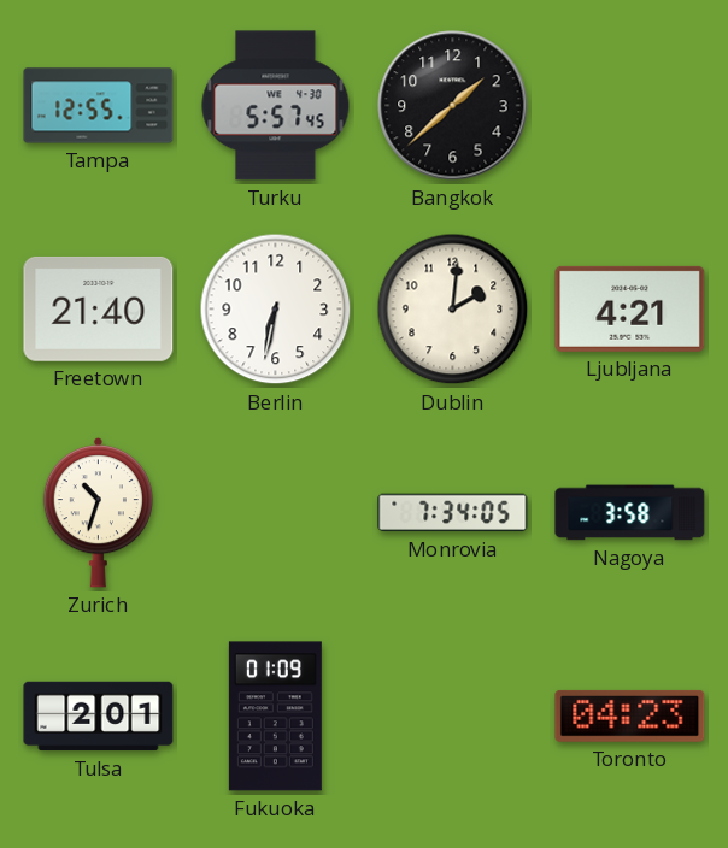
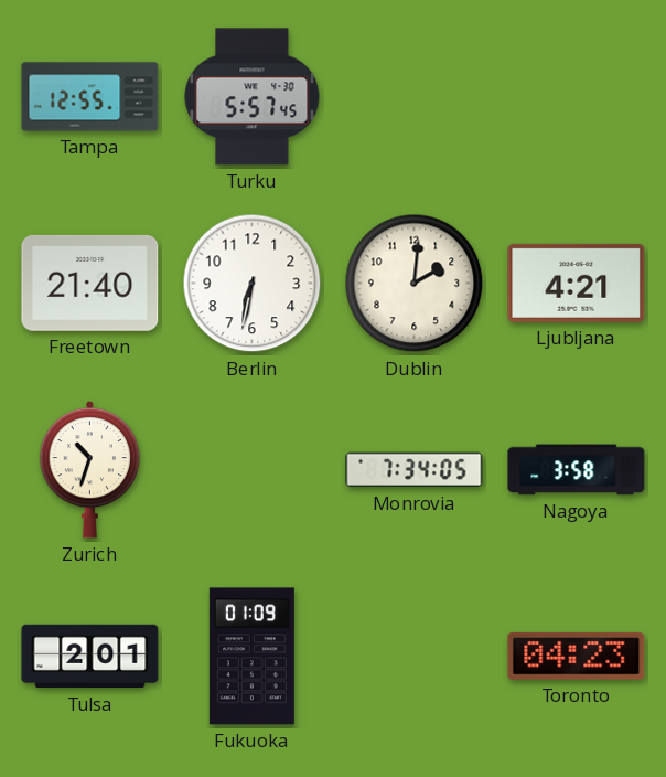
Bangkok: 1:38 -> none (453, 106)
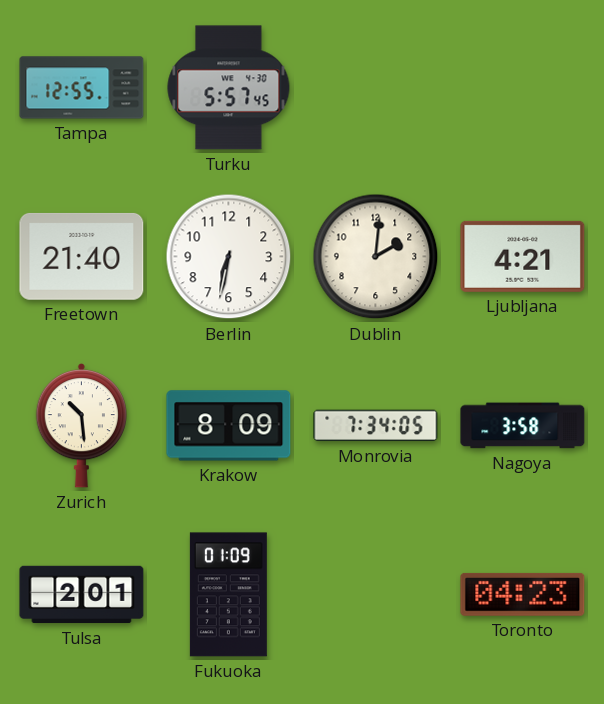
Zurich: 10:33 -> 10:29 (81, 425)
Krakow: none -> 8:09 (229, 426)
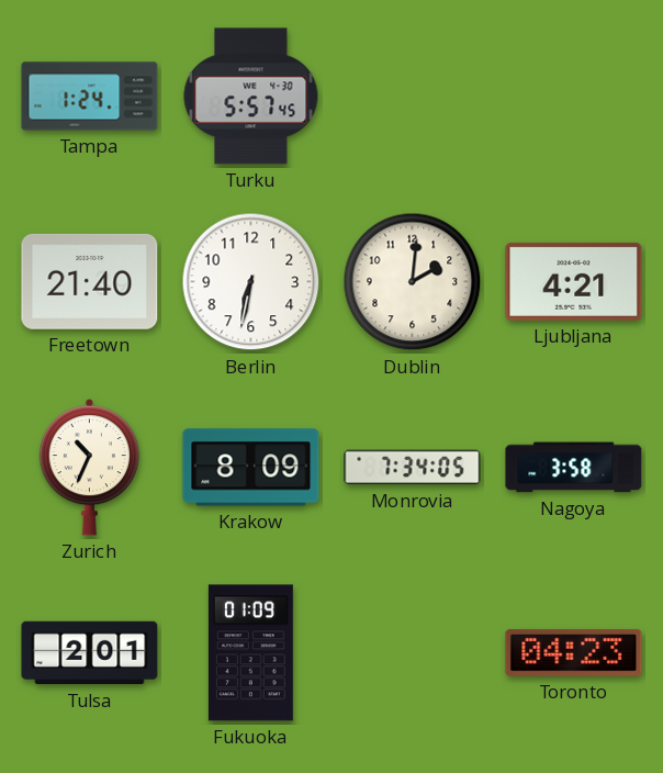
Tampa: 12:55 -> 1:24 (90, 97)
Zurich: 10:29 -> 10:34 (89, 467)
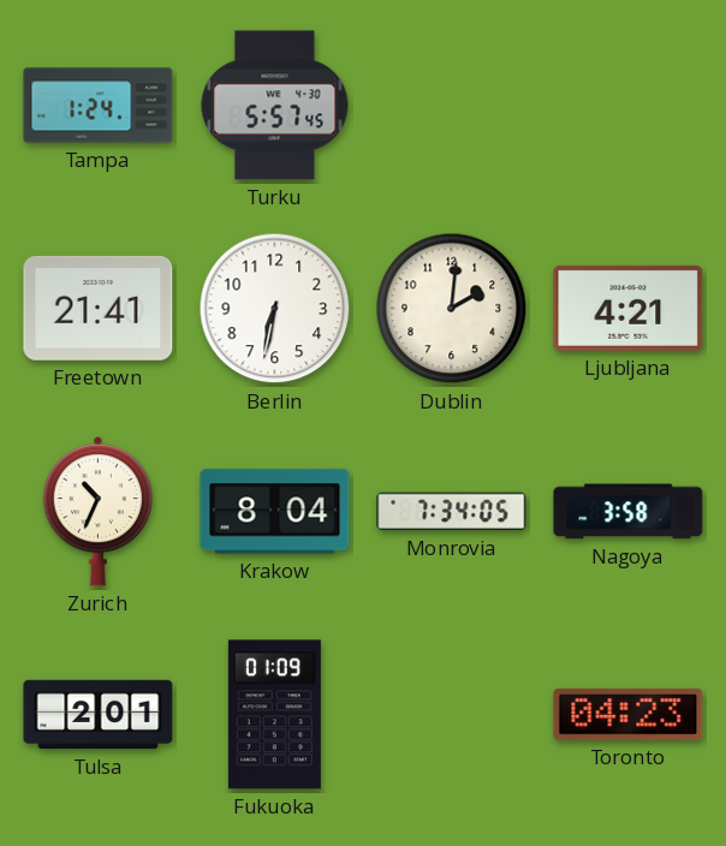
Freetown: 21:40 -> 21:41 (99, 308)
Krakow: 8:09 -> 8:04 (275, 512)
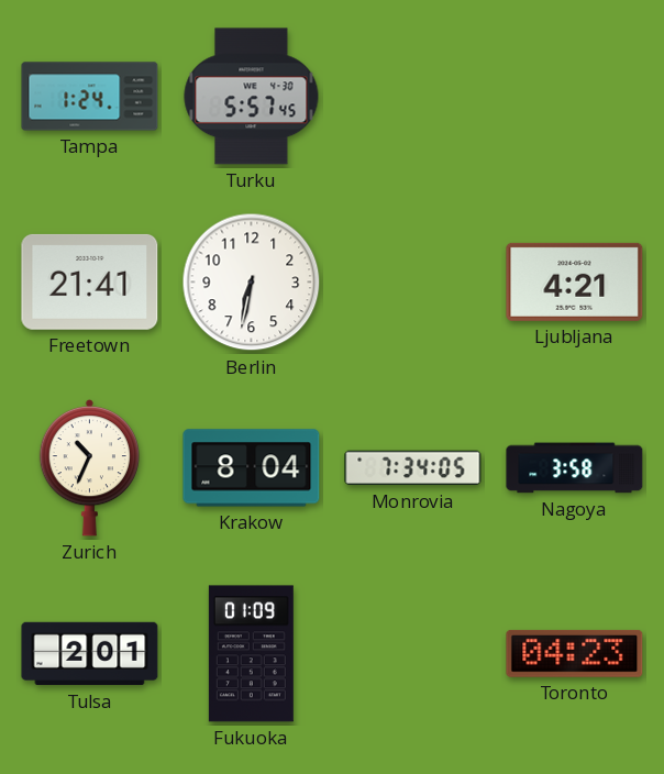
Dublin: 2:01 -> none (452, 309)
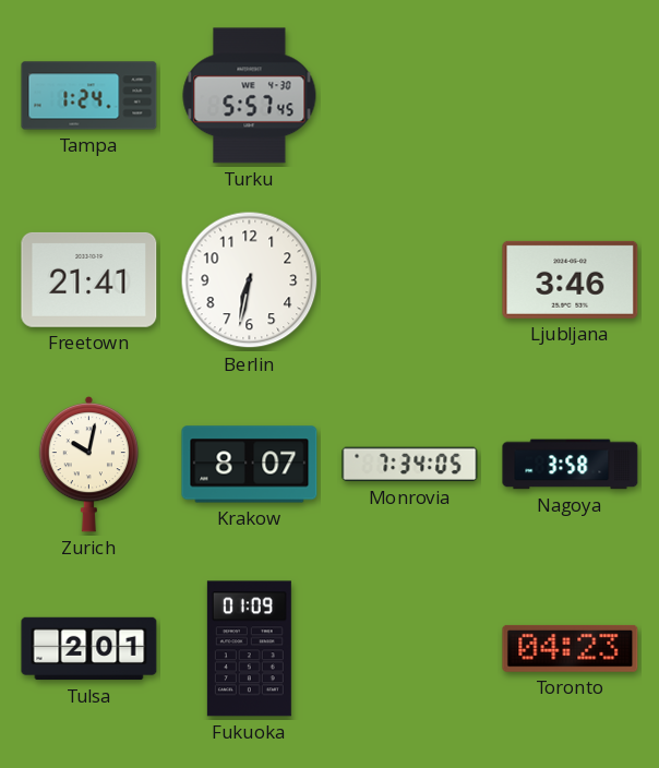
Ljubljana: 4:21 -> 3:46 (571, 279)
Zurich: 10:34 -> 10:02 (88, 464)
Krakow: 8:04 -> 8:07 (250, 465)
